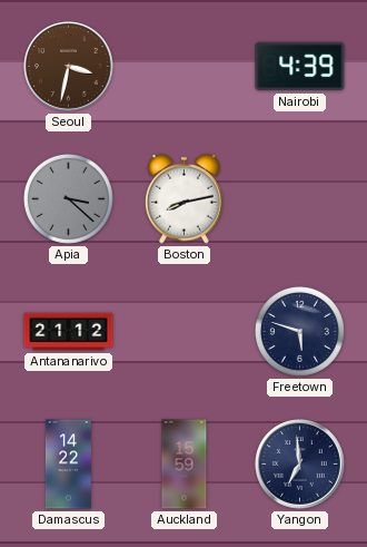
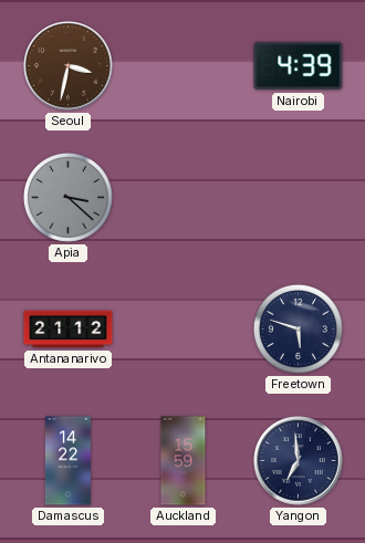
Boston: 8:13 -> none (185, 198)
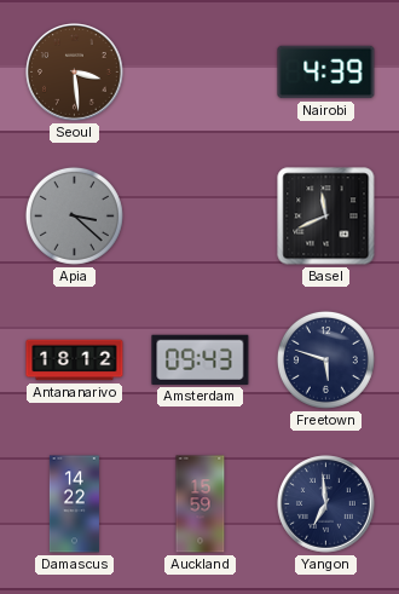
Seoul: 3:32 -> 3:29 (75, 73)
Basel: none -> 11:41 (326, 217)
Antananarivo: 21:12 -> 18:12 (75, 361)
Amsterdam: none -> 09:43 (201, 359)
